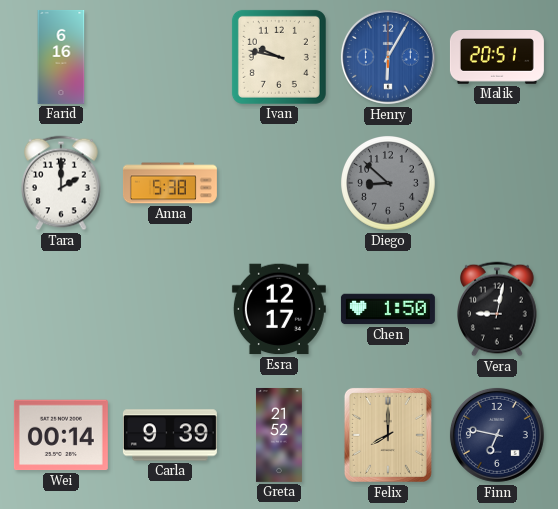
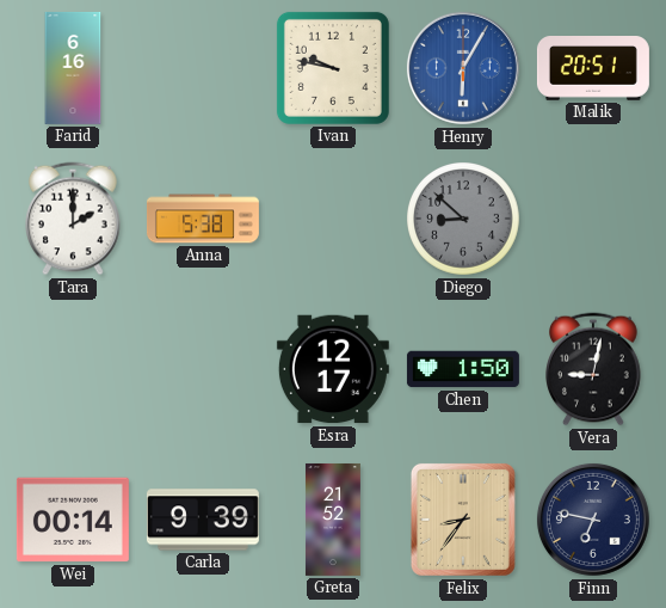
Felix: 8:00 -> 8:36 (463, 520)
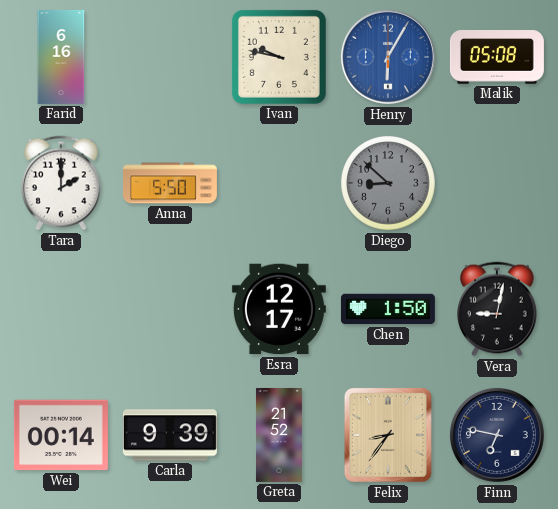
Malik: 20:51 -> 05:08 (497, 57)
Anna: 5:38 -> 5:50 (170, 183)
